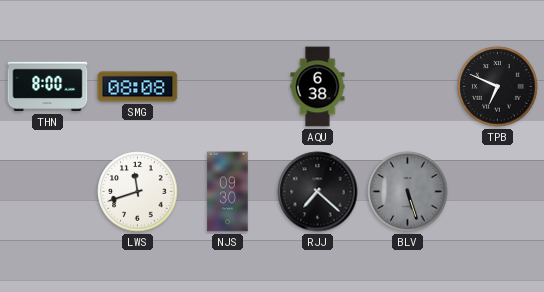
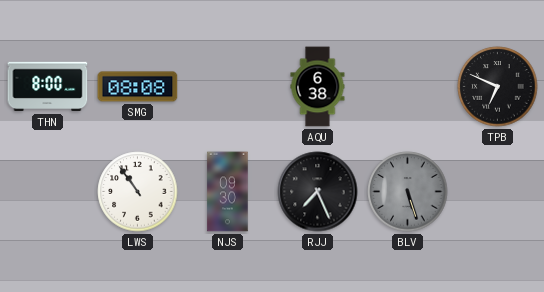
LWS: 11:42 -> 10:54 (138, 192)
RJJ: 7:22 -> 7:26 (318, 192)
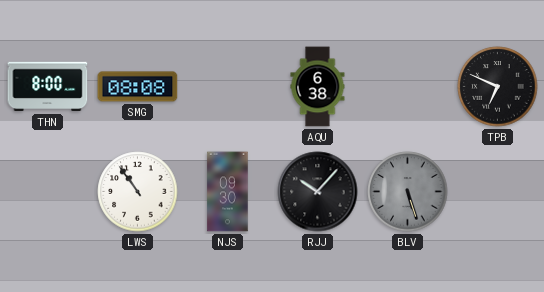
RJJ: 7:26 -> 10:07 (318, 192)
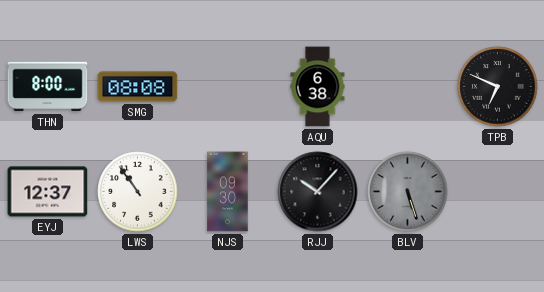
EYJ: none -> 12:37 (48, 192)
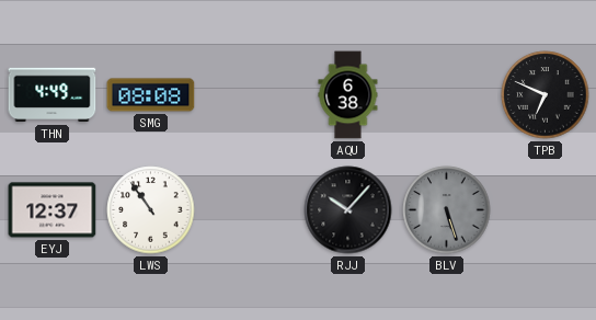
THN: 8:00 -> 4:49 (53, 95)
NJS: 09:30 -> none (228, 192)
